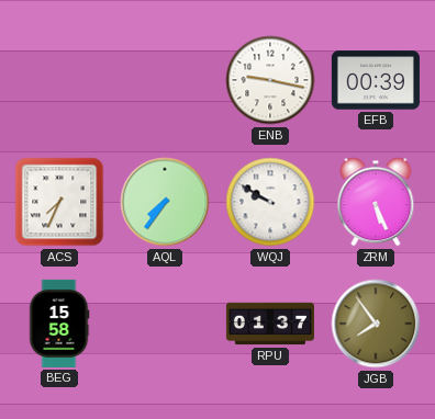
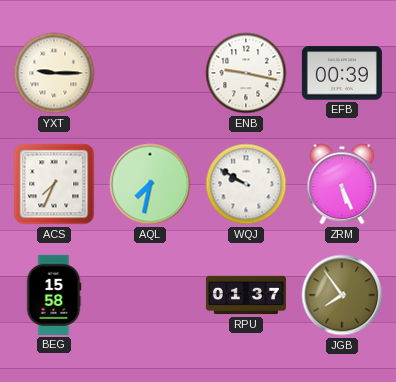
YXT: none -> 9:15 (54, 73)
AQL: 7:36 -> 7:32 (150, 184)
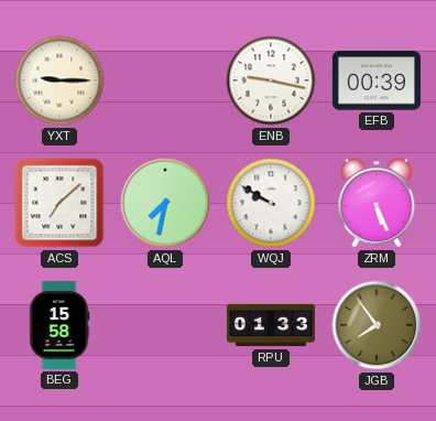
ACS: 7:34 -> 7:08 (59, 203)
RPU: 01:37 -> 01:33 (271, 325)
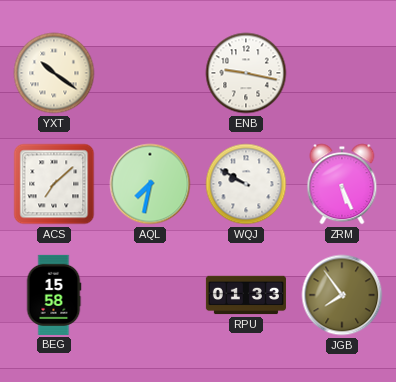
YXT: 9:15 -> 10:21 (54, 73)
EFB: 00:39 -> none (377, 80)
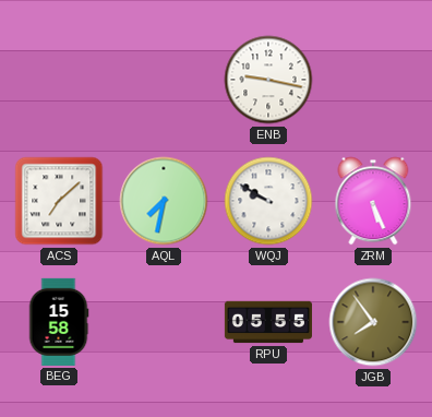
YXT: 10:21 -> none (54, 73)
RPU: 01:33 -> 05:55 (268, 322)
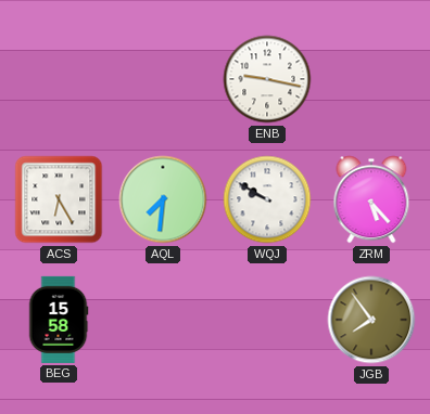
ACS: 7:08 -> 6:25 (59, 199)
AQL: 7:32 -> 7:31 (163, 199)
ZRM: 5:26 -> 5:23 (371, 199)
RPU: 05:55 -> none (268, 322)
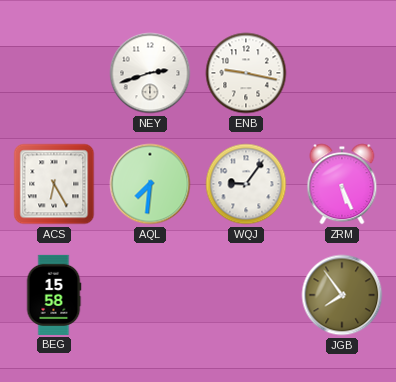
NEY: none -> 2:42 (150, 73)
WQJ: 9:50 -> 9:06 (246, 184)
ZRM: 5:23 -> 5:26 (342, 184)
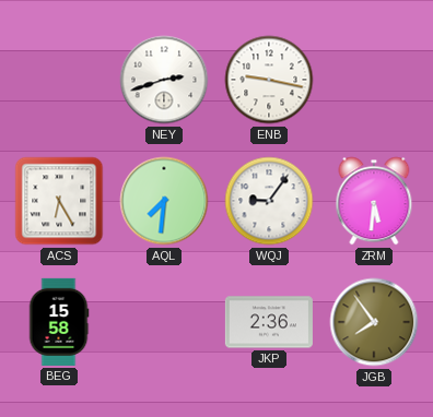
ZRM: 5:26 -> 5:31 (374, 201)
JKP: none -> 2:36 (269, 322)
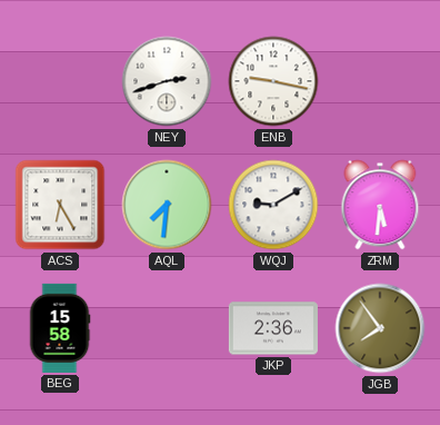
WQJ: 9:06 -> 9:10 (273, 205)
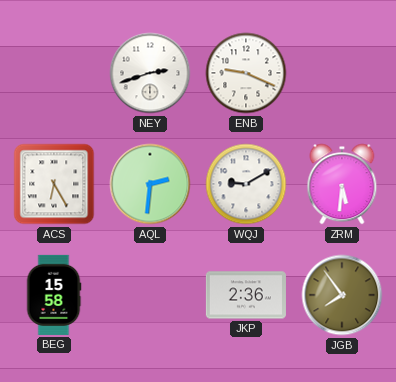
ENB: 9:17 -> 9:19 (246, 73)
AQL: 7:31 -> 2:31 (150, 184)
